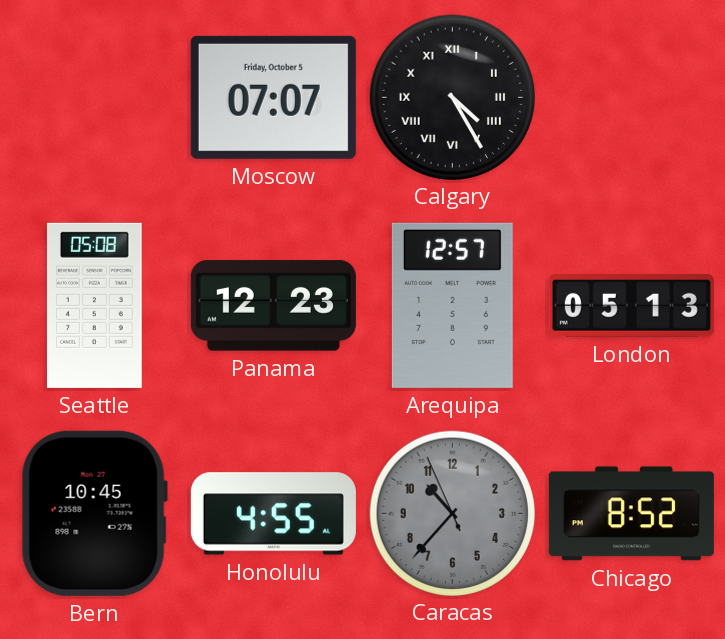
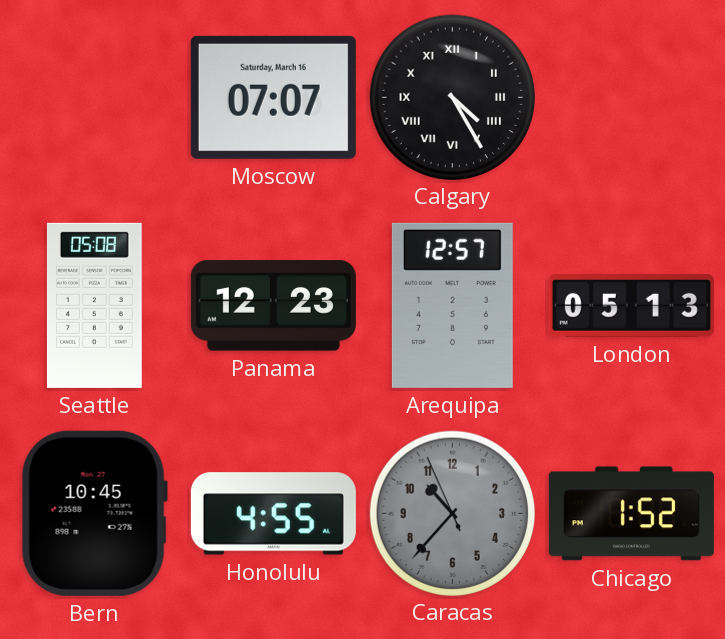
Moscow date: Friday, October 5 -> Saturday, March 16 (273, 97)
Chicago: 8:52 -> 1:52 (631, 514)
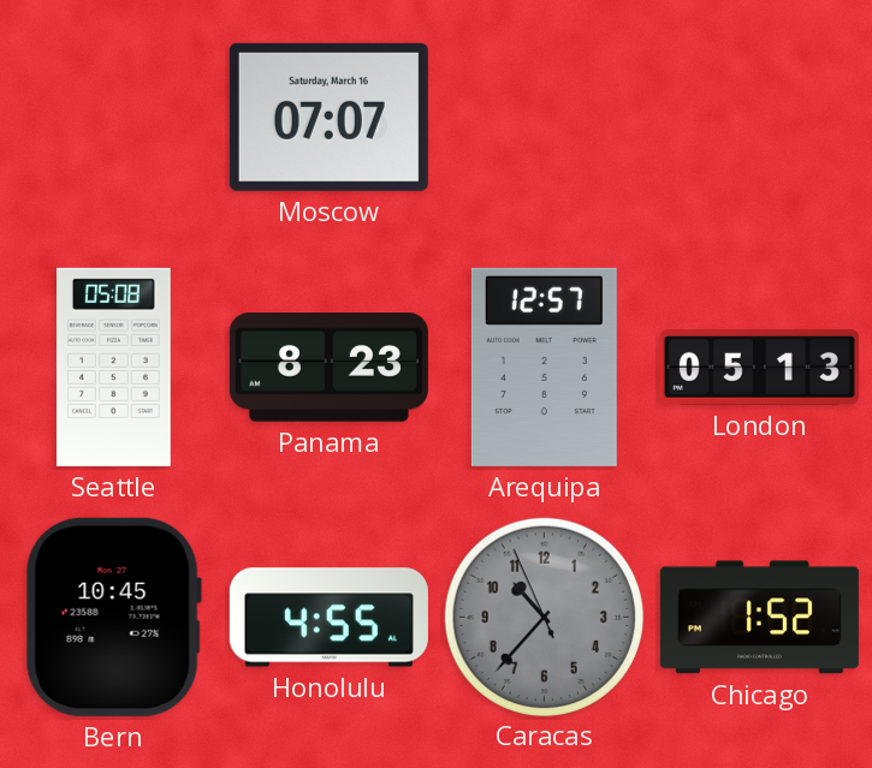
Calgary: 4:25 -> none (452, 97)
Panama: 12:23 -> 8:23 (328, 368)
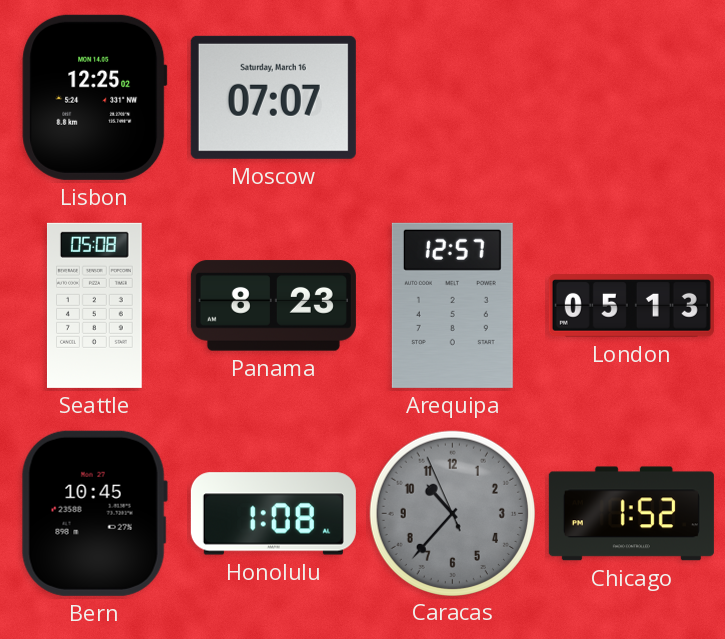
Lisbon: none -> 12:25 (95, 97)
Honolulu: 4:55 -> 1:08 (273, 514)
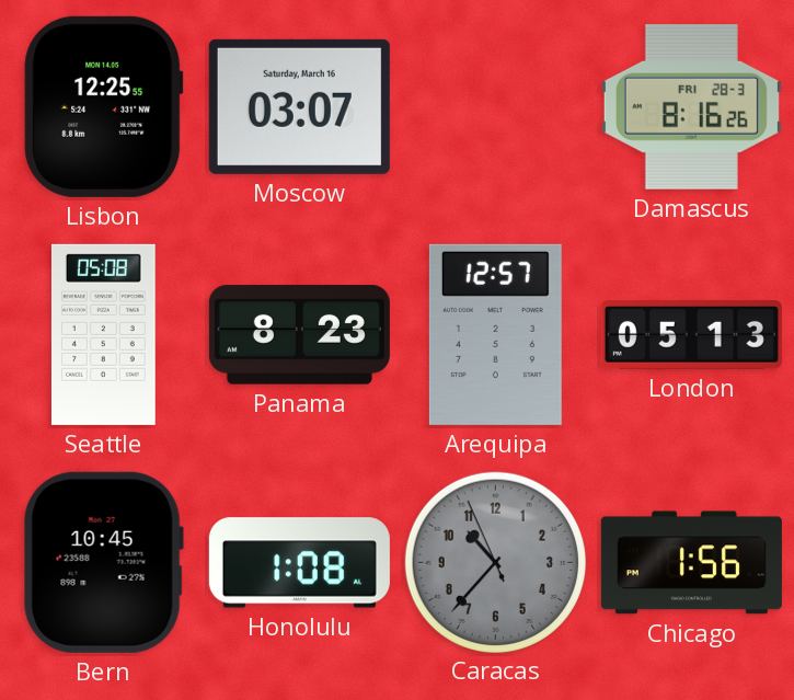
Lisbon: 12:25:02 -> 12:25:55 (104, 106)
Moscow: 07:07 -> 03:07 (299, 106)
Damascus: none -> 8:16 (691, 107)
Chicago: 1:52 -> 1:56 (691, 563)
